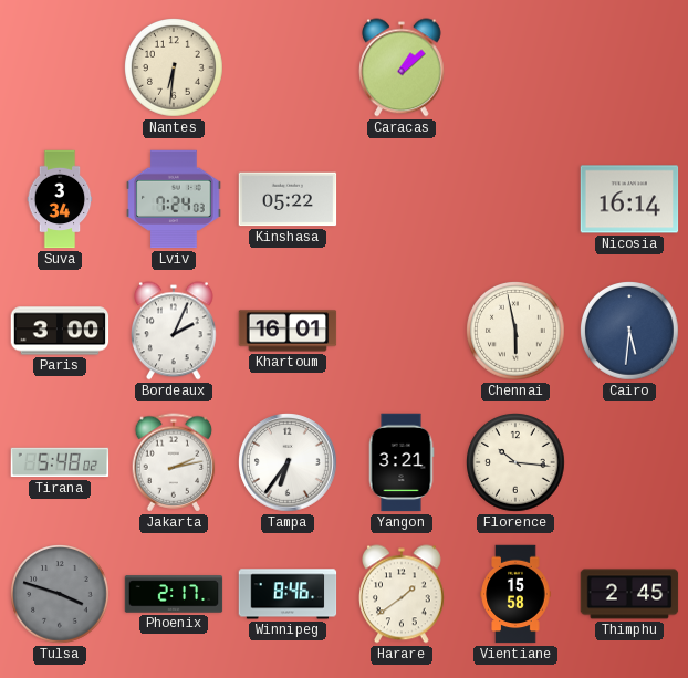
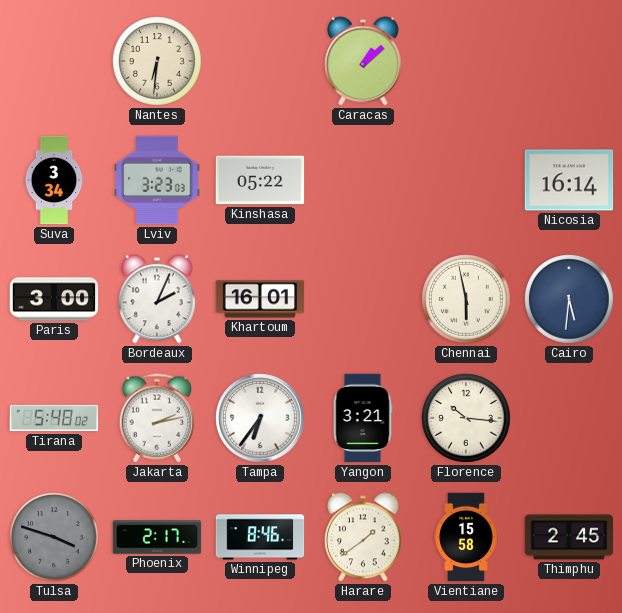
Lviv: 7:24 -> 3:23 (157, 180)
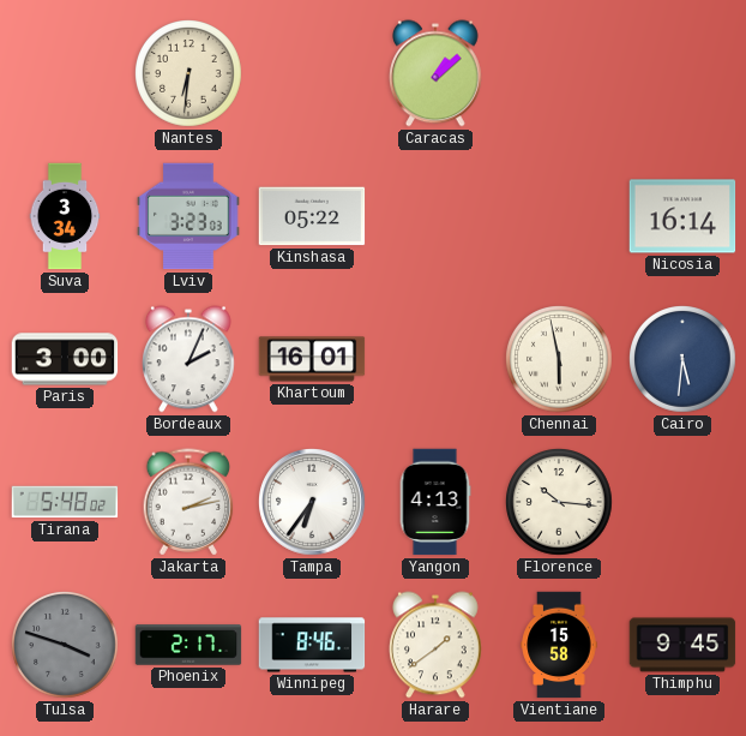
Yangon: 3:21 -> 4:13 (435, 502)
Thimphu: 2:45 -> 9:45 (682, 645)
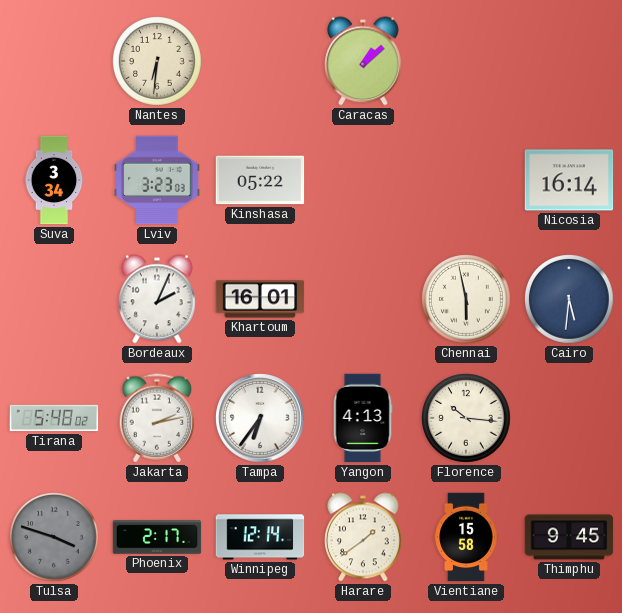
Paris: 3:00 -> none (65, 359)
Winnipeg: 8:46 -> 12:14 (260, 537)
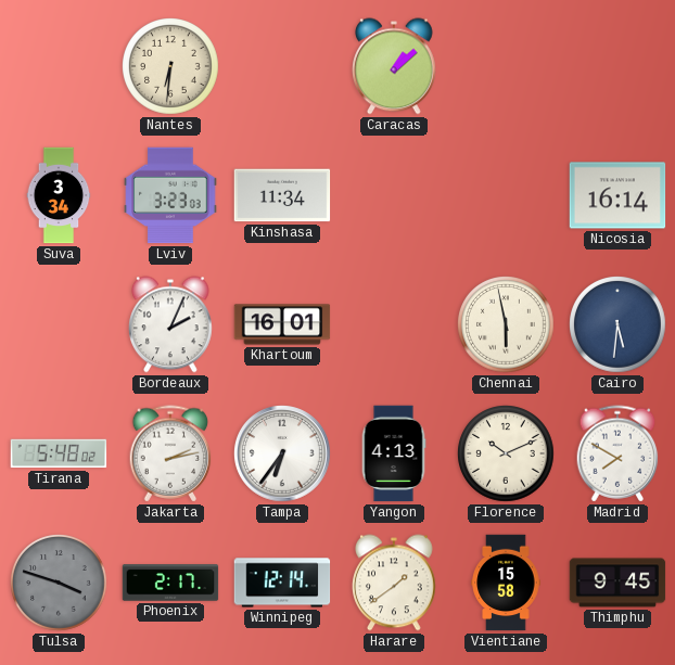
Kinshasa: 05:22 -> 11:34 (282, 195)
Florence: 10:16 -> 10:11 (507, 455)
Madrid: none -> 7:50 (617, 453)
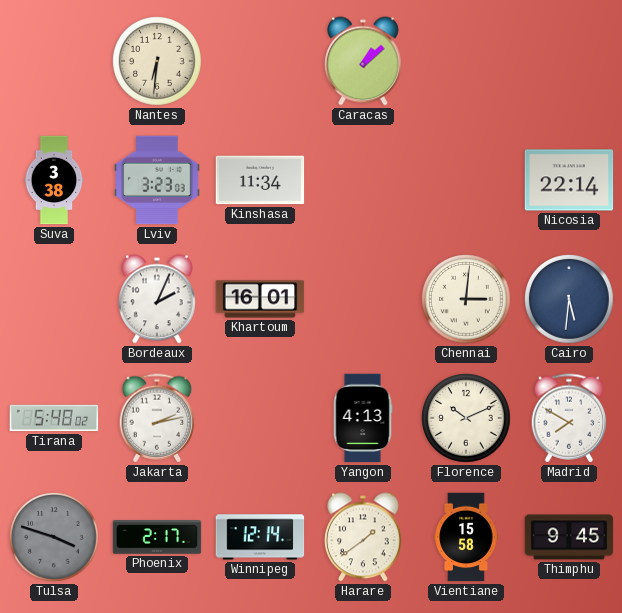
Suva: 3:34 -> 3:38 (54, 180)
Nicosia: 16:14 -> 22:14 (569, 180)
Chennai: 5:58 -> 3:01 (467, 300)
Tampa: 6:36 -> none (283, 455)
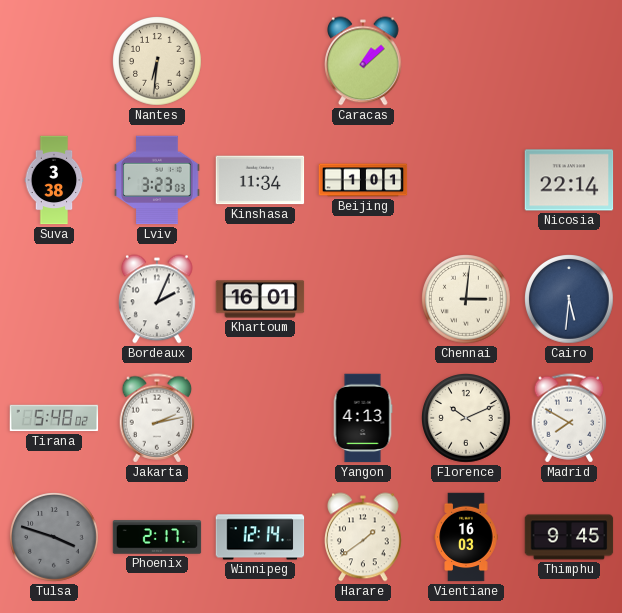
Beijing: none -> 1:01 (363, 180)
Vientiane: 15:58 -> 16:03 (466, 537)
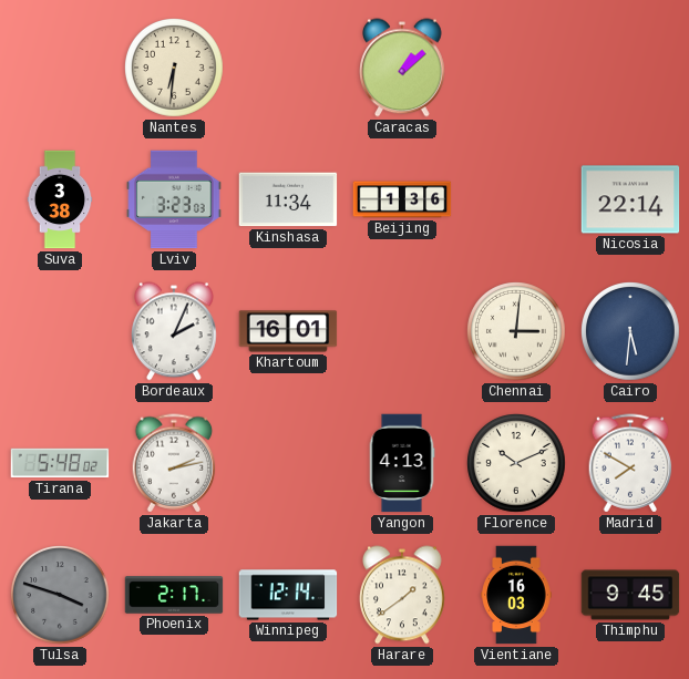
Beijing: 1:01 -> 1:36 (402, 199)
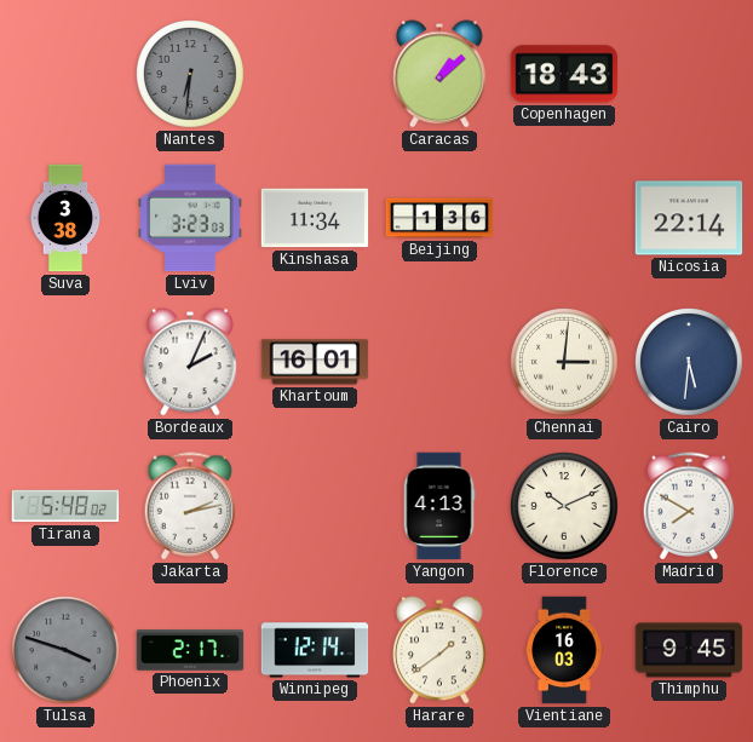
Nantes dial: cream -> grey (191, 75)
Copenhagen: none -> 18:43 (564, 74)
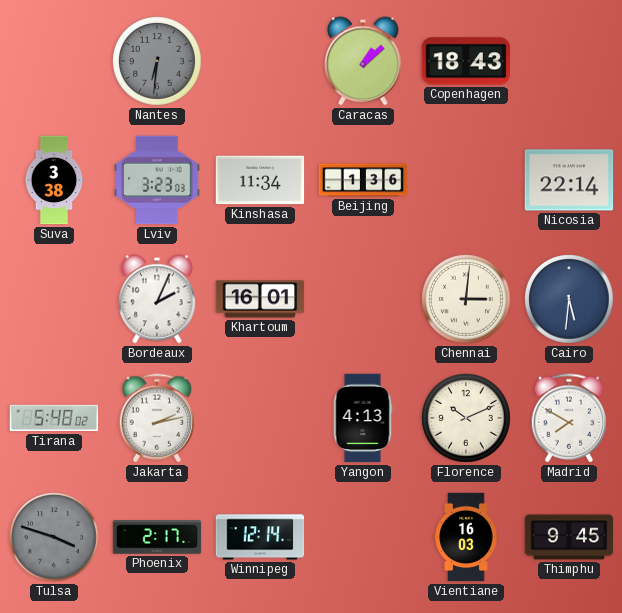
Harare: 1:39 -> none (441, 650)
